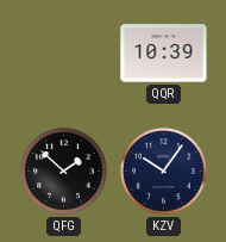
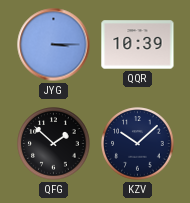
JYG: none -> 3:15 (54, 45)
KZV: 10:06 -> 10:08 (138, 144)
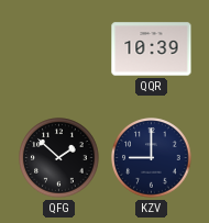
JYG: 3:15 -> none (54, 45)
KZV: 10:08 -> 9:00 (152, 158)
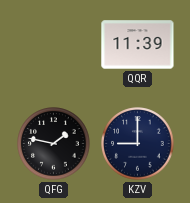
QQR: 10:39 -> 11:39 (138, 45)
QFG: 1:52 -> 1:47 (54, 144)
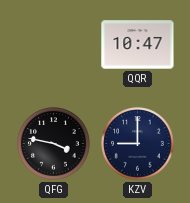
QQR: 11:39 -> 10:47 (138, 45)
QFG: 1:47 -> 3:47 (54, 144)
